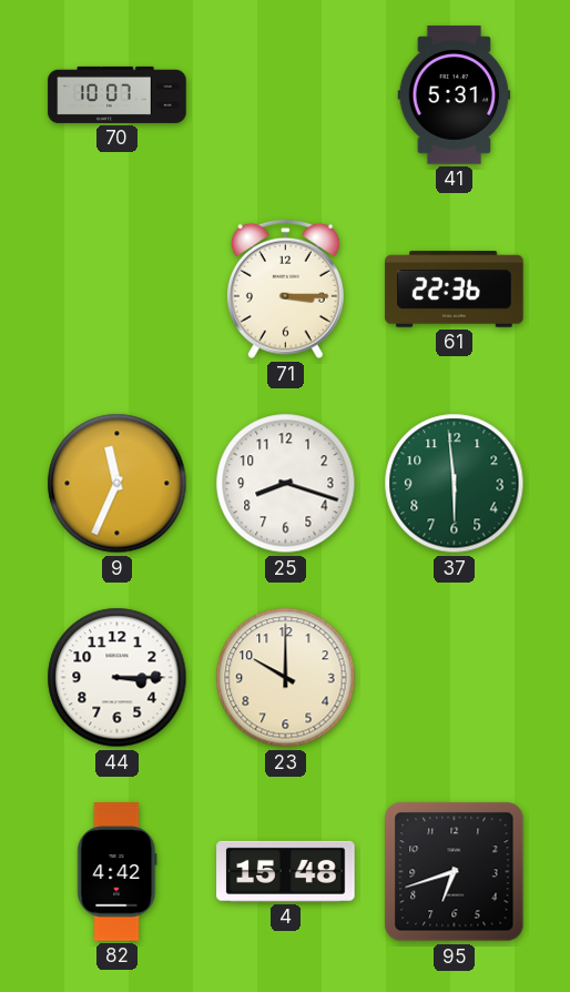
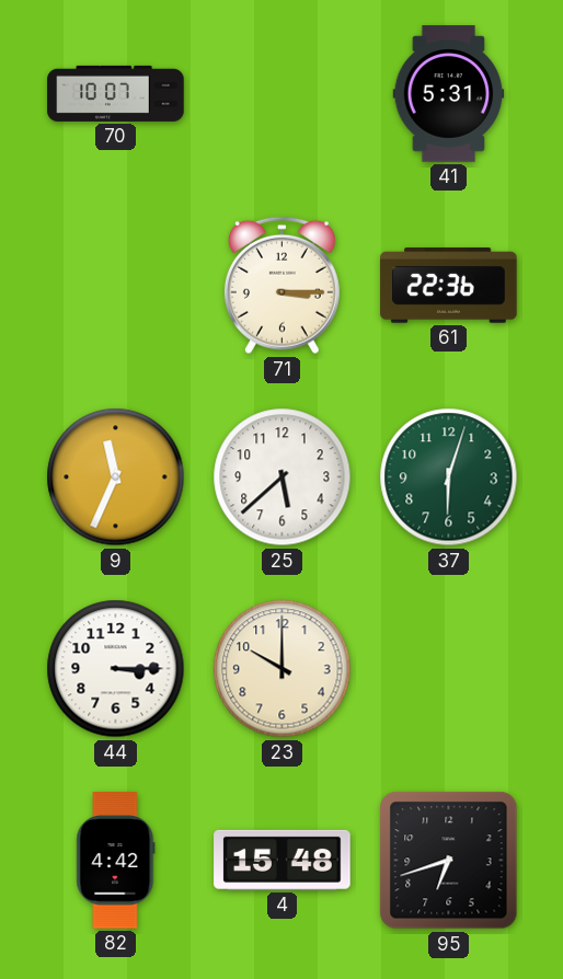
25: 8:18 -> 5:38 (283, 477)
37: 5:59 -> 6:03 (449, 477)
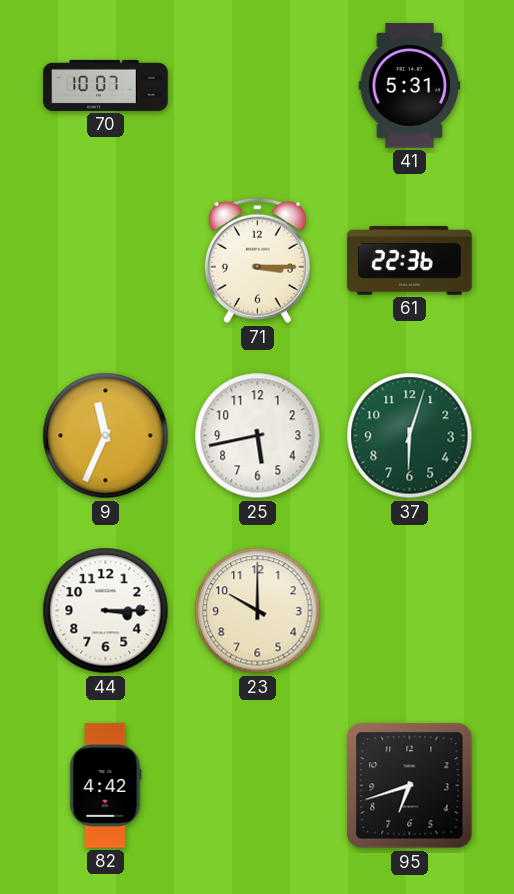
25: 5:38 -> 5:43 (258, 436)
4: 15:48 -> none (283, 860)
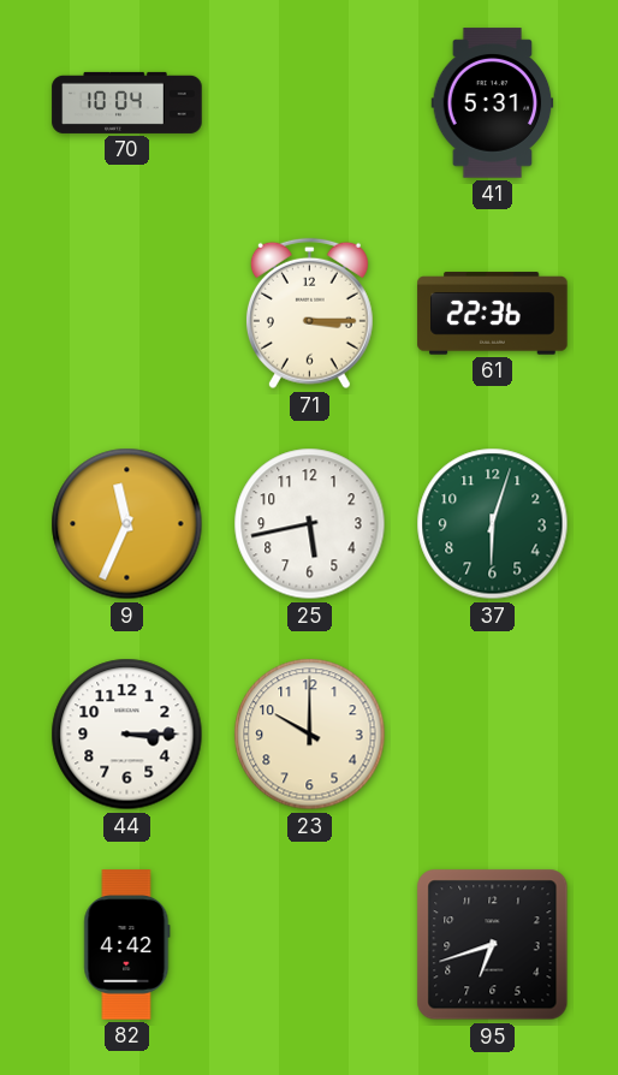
70: 10:07 -> 10:04 (127, 102)
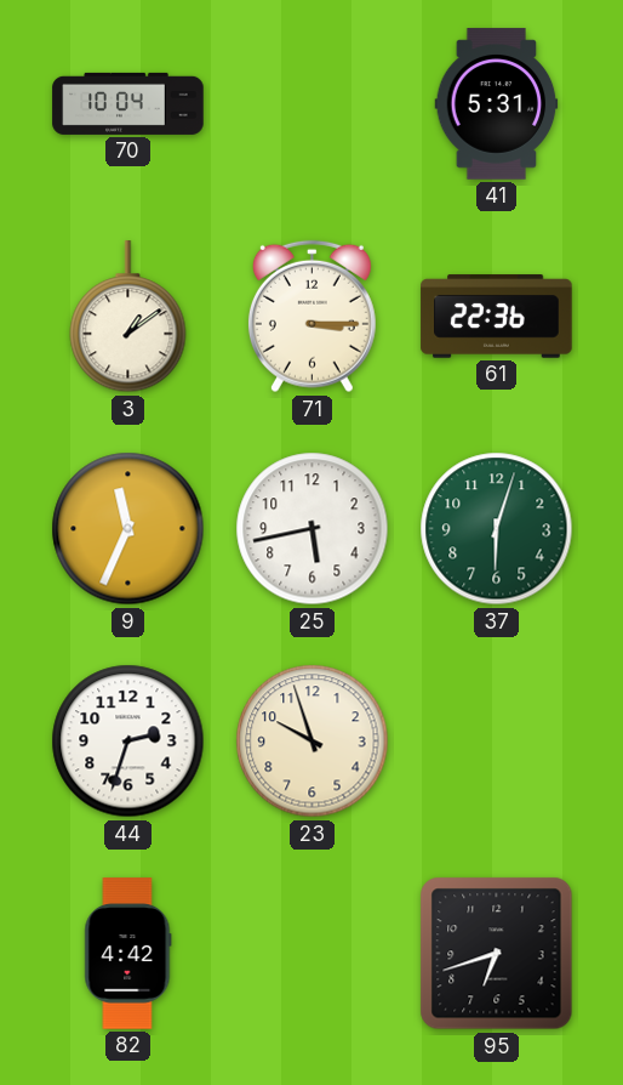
3: none -> 1:09 (128, 317)
44: 3:15 -> 2:33 (128, 742)
23: 10:00 -> 9:57 (313, 742)
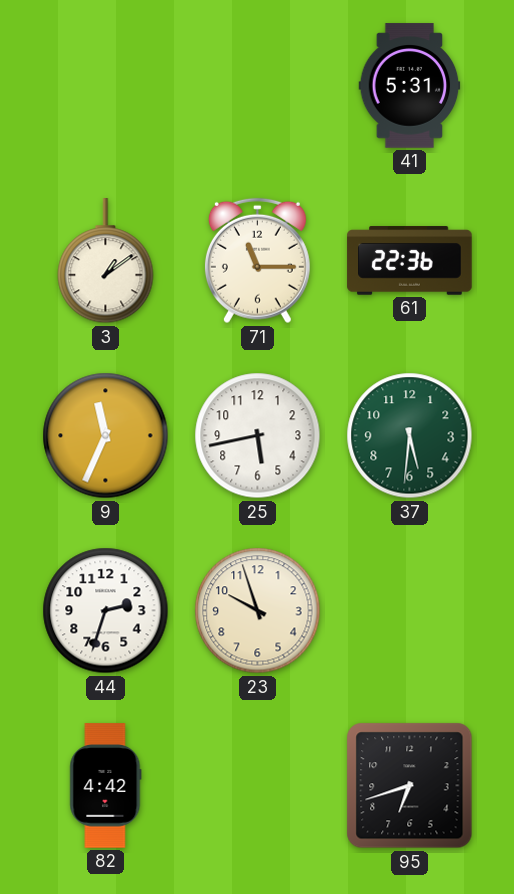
70: 10:04 -> none (128, 103)
71: 3:15 -> 11:15 (257, 261)
37: 6:03 -> 5:31 (410, 436)
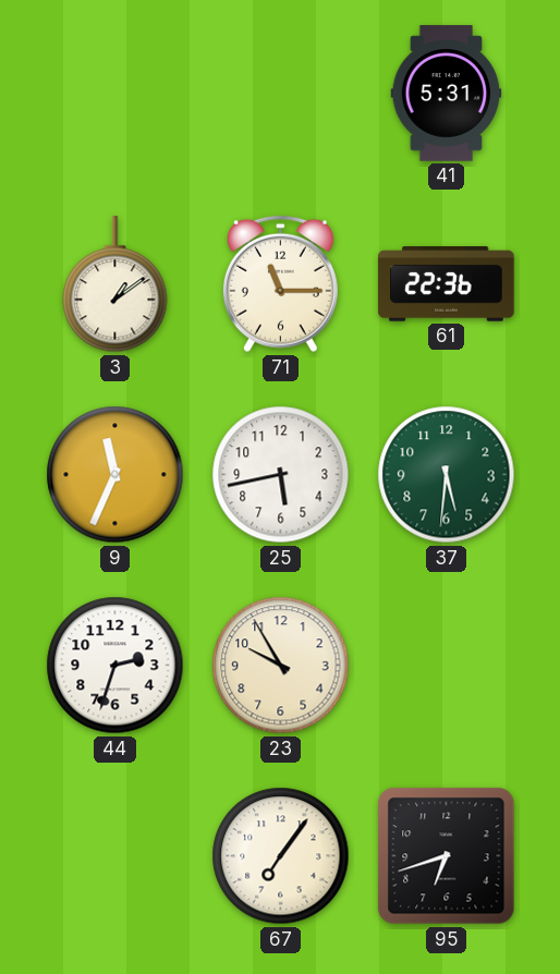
23: 9:57 -> 9:55 (281, 666)
82: 4:42 -> none (106, 786)
67: none -> 7:06 (281, 856)
